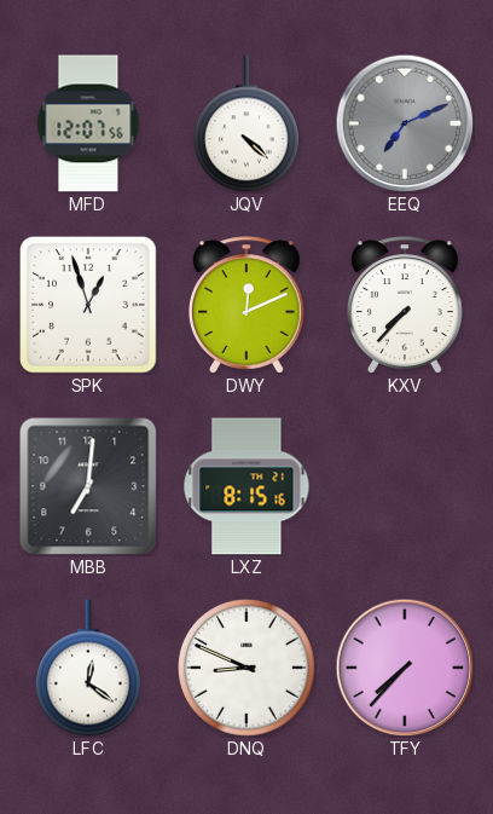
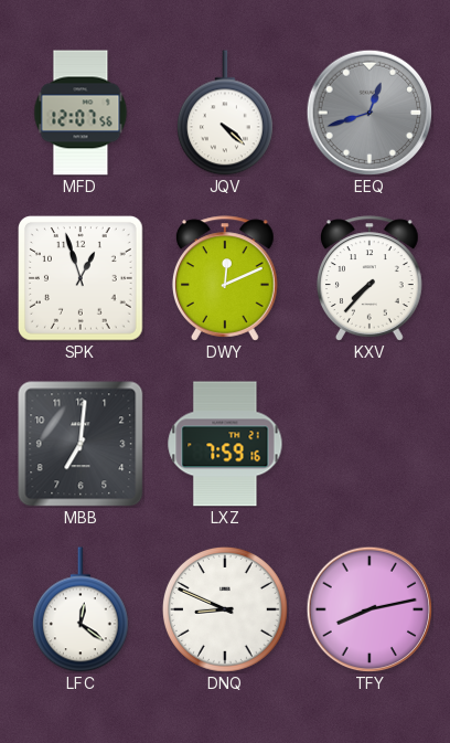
EEQ: 7:11 -> 12:42 (369, 113)
LXZ: 8:15 -> 7:59 (225, 444)
TFY: 7:37 -> 8:13 (369, 609)
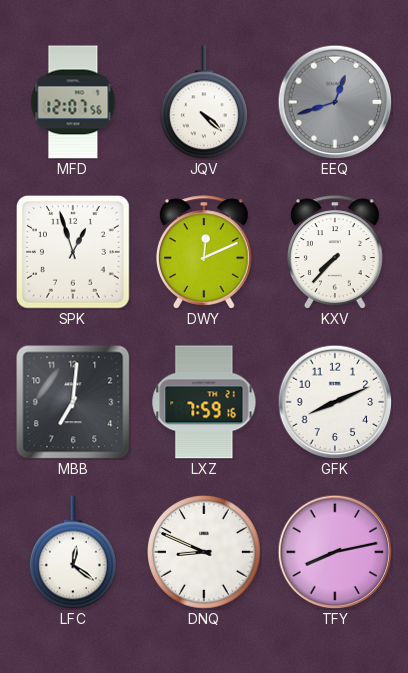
GFK: none -> 8:11 (335, 402)
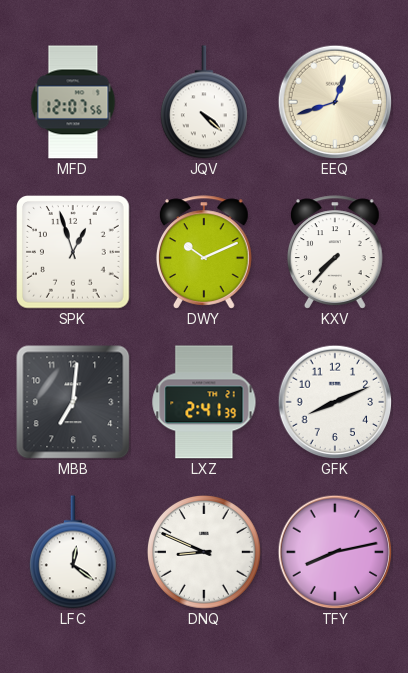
EEQ dial: grey -> cream (335, 102)
DWY: 12:11 -> 10:11 (204, 252)
LXZ: 7:59 -> 2:41 (204, 402)
